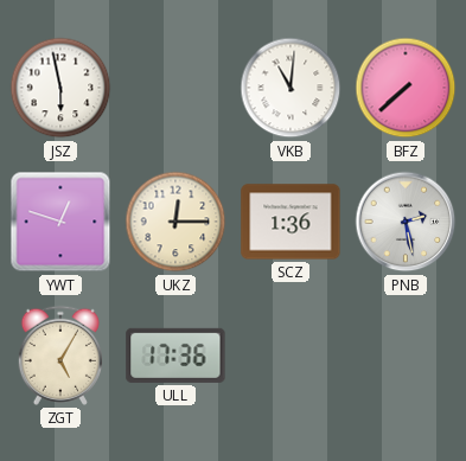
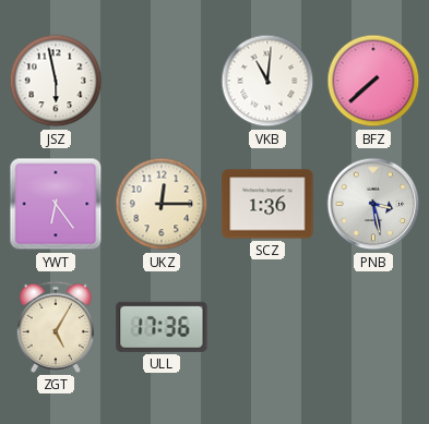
YWT: 12:48 -> 6:24 (56, 204)
PNB: 2:28 -> 3:28 (373, 204)
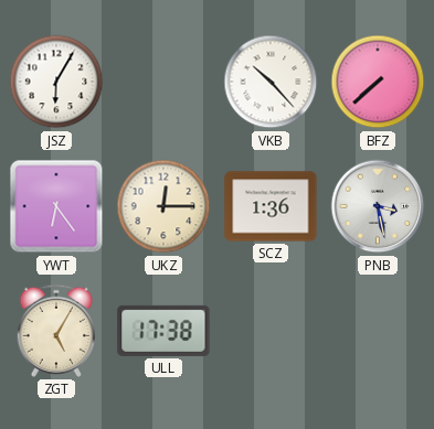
JSZ: 5:58 -> 6:05 (56, 82)
VKB: 11:01 -> 10:23 (271, 82)
ULL: 17:36 -> 17:38 (163, 331)
